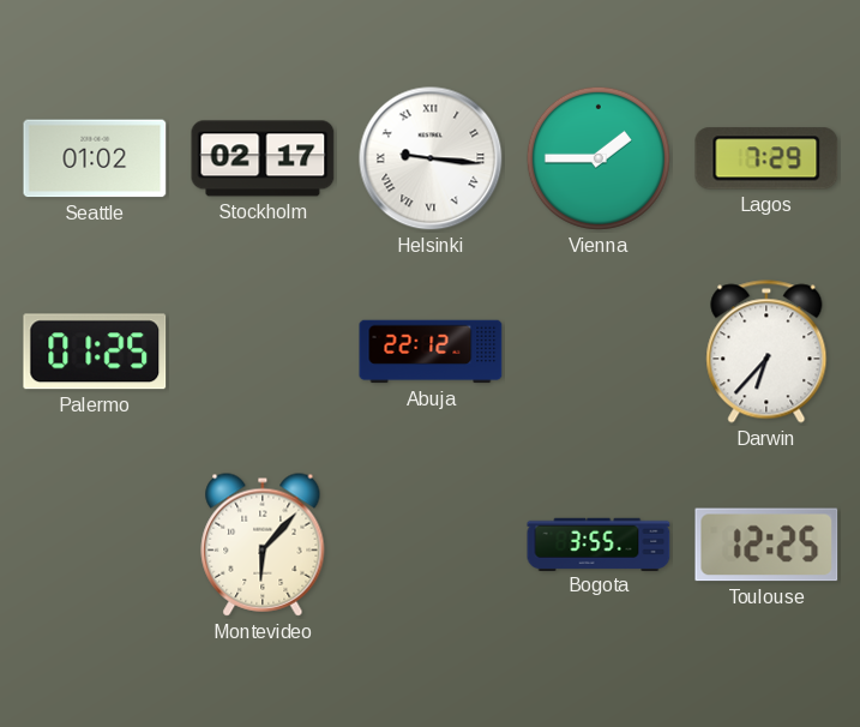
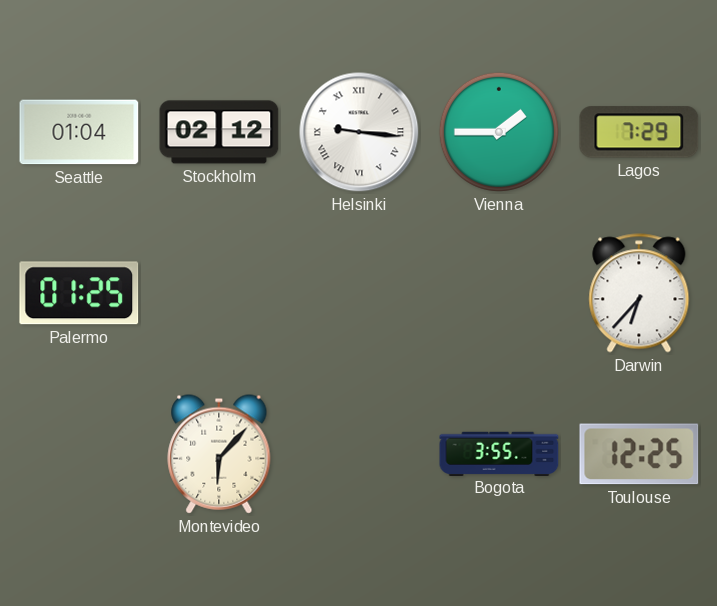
Seattle: 01:02 -> 01:04 (79, 132)
Stockholm: 02:17 -> 02:12 (219, 132)
Abuja: 22:12 -> none (431, 352)
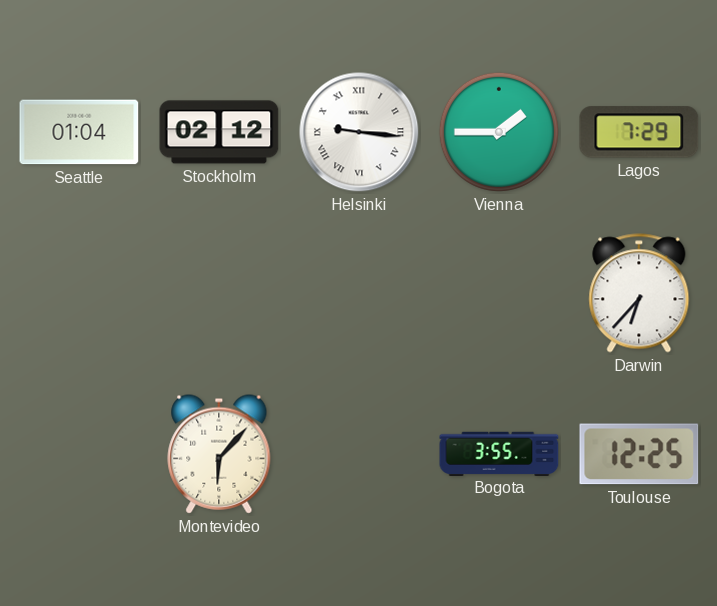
Palermo: 01:25 -> none (79, 293)
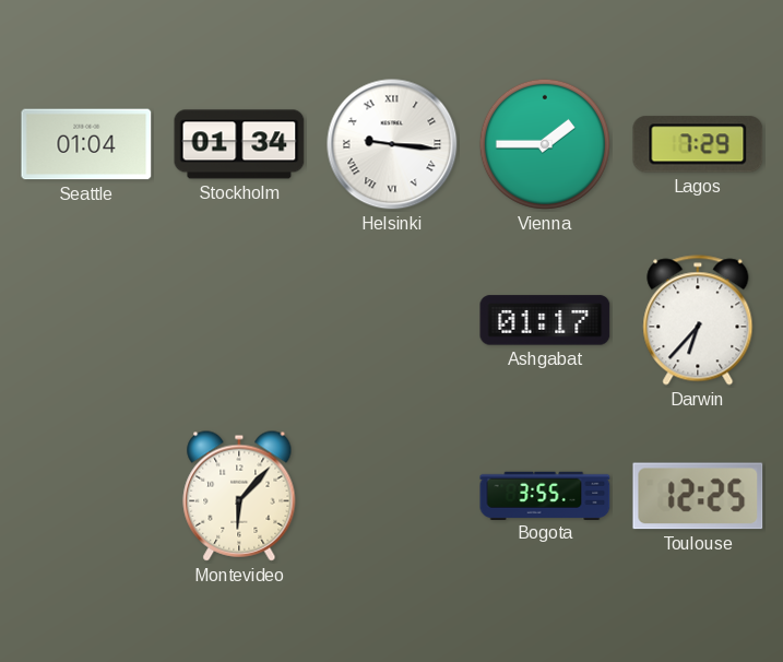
Stockholm: 02:12 -> 01:34 (239, 144)
Ashgabat: none -> 01:17 (545, 320)
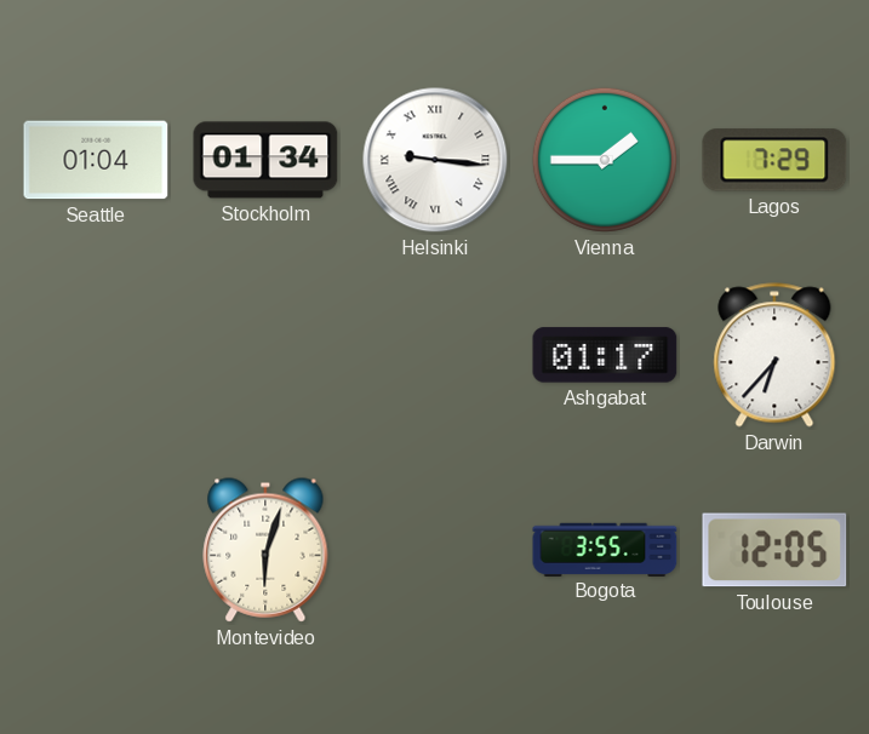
Montevideo: 6:07 -> 6:03 (265, 550)
Toulouse: 12:25 -> 12:05 (774, 550)
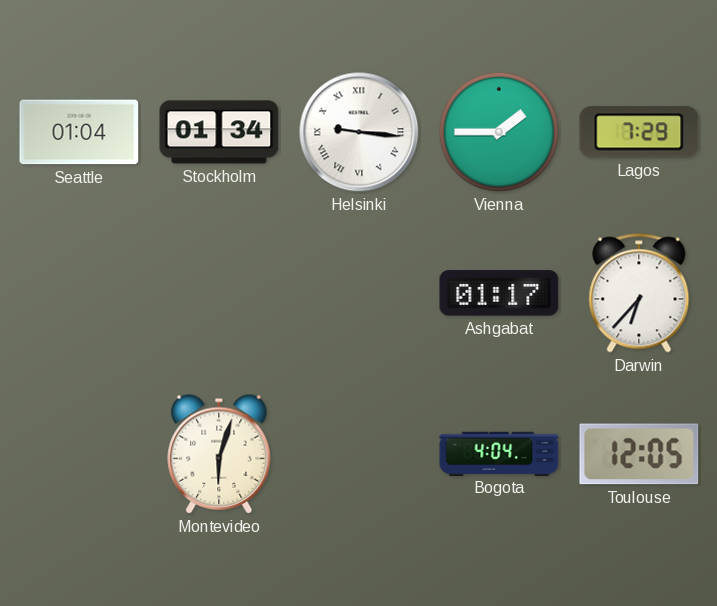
Bogota: 3:55 -> 4:04 (499, 453)
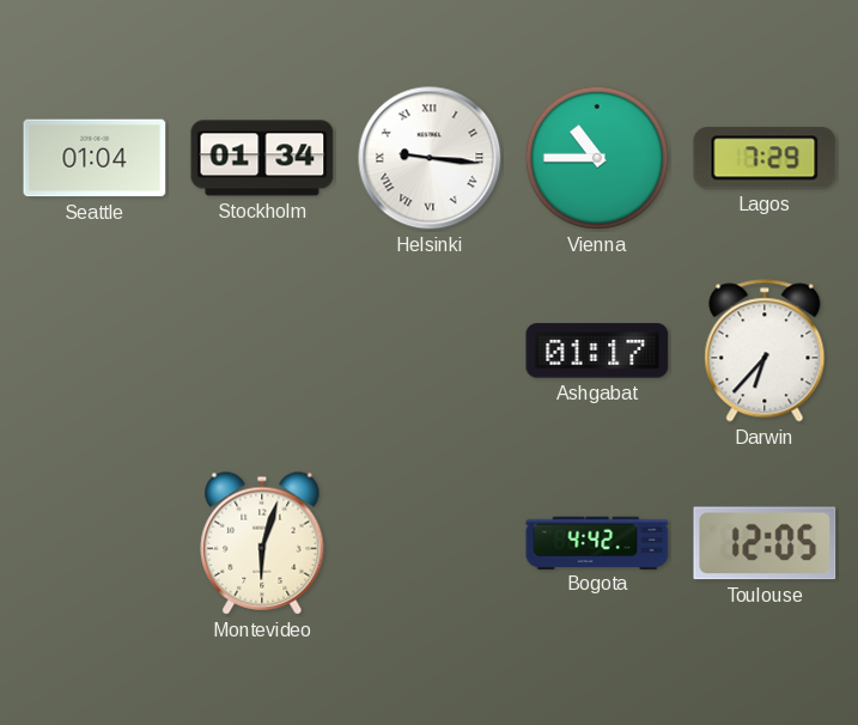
Vienna: 1:45 -> 10:45 (597, 158)
Bogota: 4:04 -> 4:42 (597, 542)
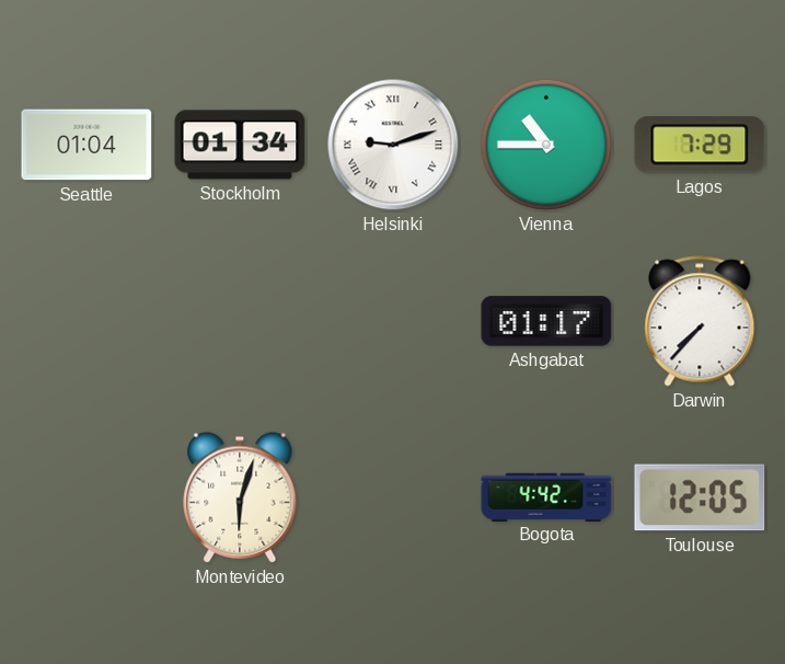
Helsinki: 9:16 -> 9:12 (393, 145)
Darwin: 6:37 -> 7:37 (700, 321)
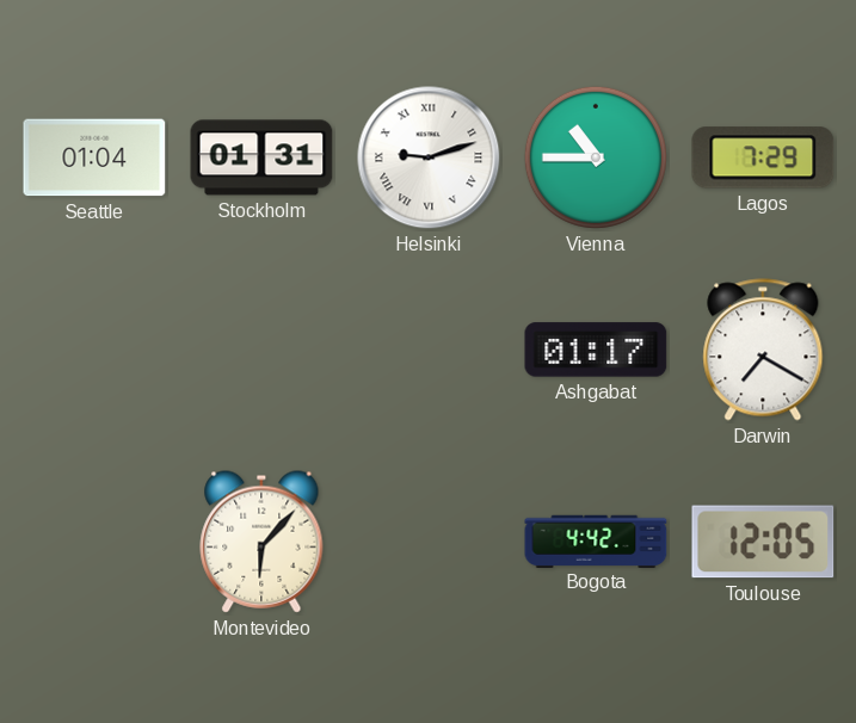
Stockholm: 01:34 -> 01:31 (261, 157)
Darwin: 7:37 -> 7:20 (763, 350)
Montevideo: 6:03 -> 6:07 (261, 542)
